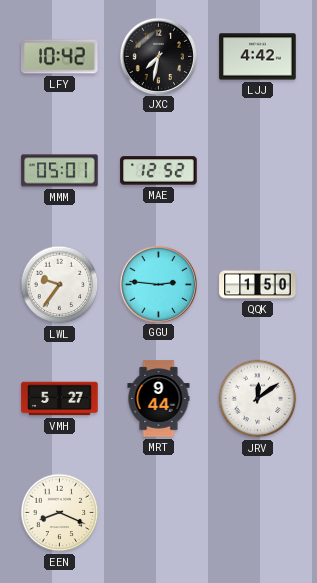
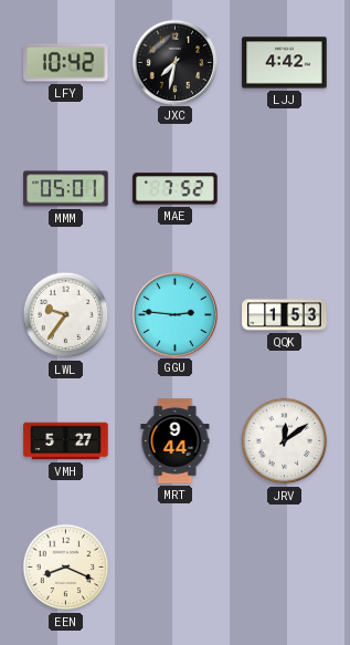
MAE: 12:52 -> 7:52 (176, 189)
QQK: 1:50 -> 1:53 (285, 315)
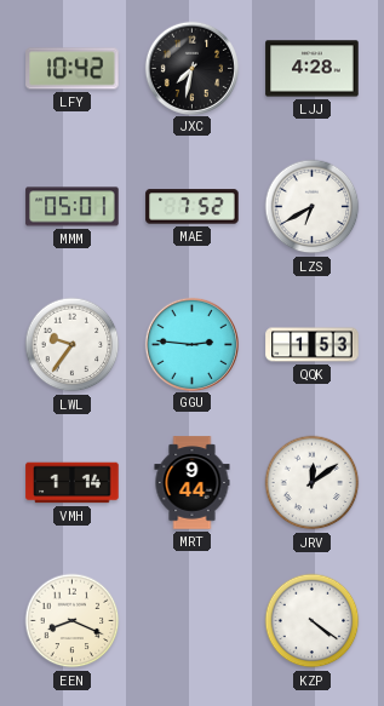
LJJ: 4:42 -> 4:28 (313, 69)
LZS: none -> 6:40 (313, 207)
VMH: 5:27 -> 1:14 (73, 483)
KZP: none -> 4:21 (313, 621)
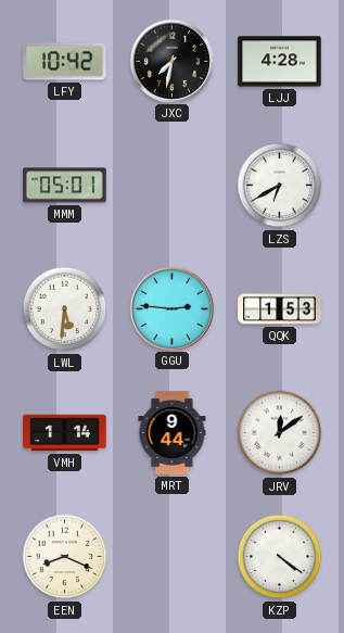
MAE: 7:52 -> none (193, 207)
LWL: 9:36 -> 5:31 (65, 309)
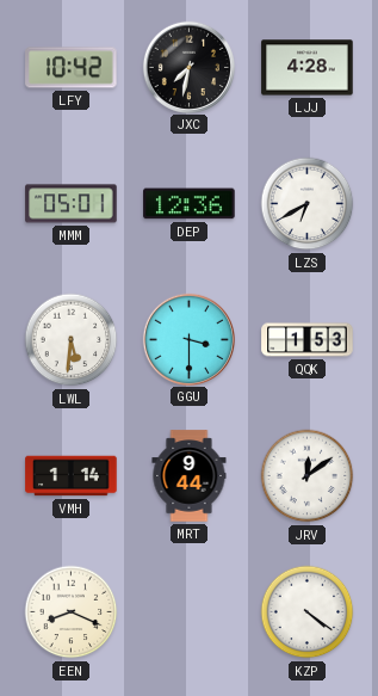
DEP: none -> 12:36 (190, 204)
GGU: 2:46 -> 3:30 (188, 339)
